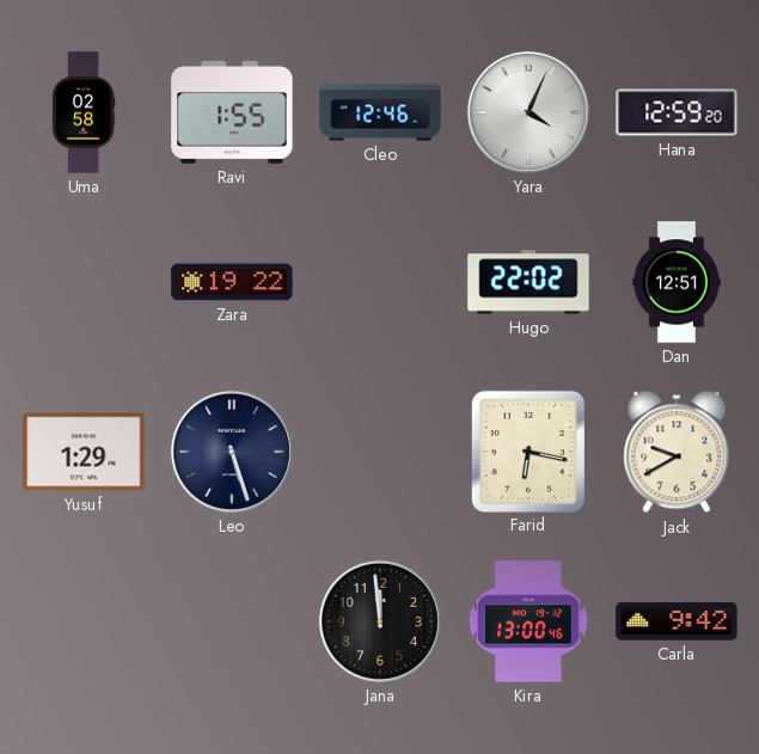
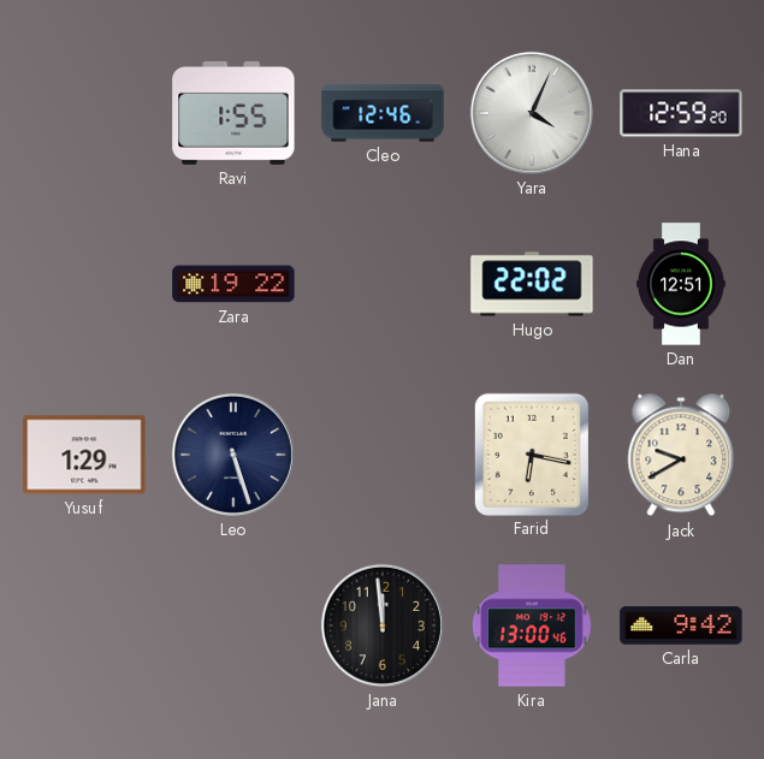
Uma: 02:58 -> none (84, 112)
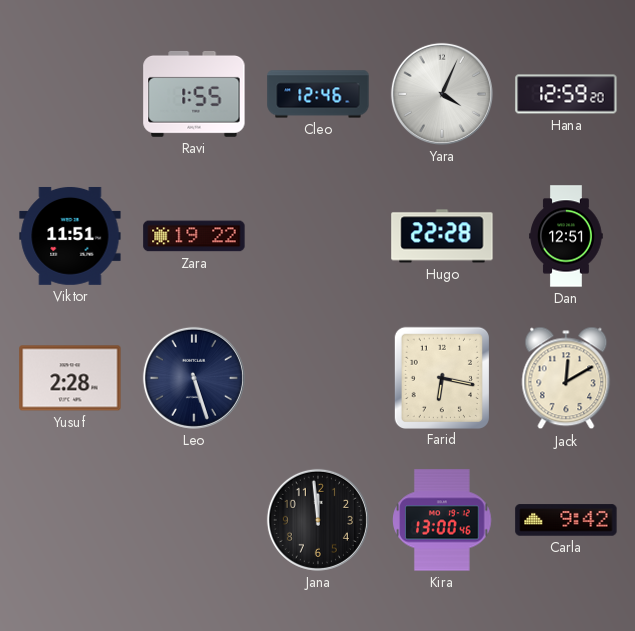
Viktor: none -> 11:51 (70, 236)
Hugo: 22:02 -> 22:28 (442, 236)
Yusuf: 1:29 -> 2:28 (70, 378)
Jack: 9:40 -> 12:10 (566, 378)
